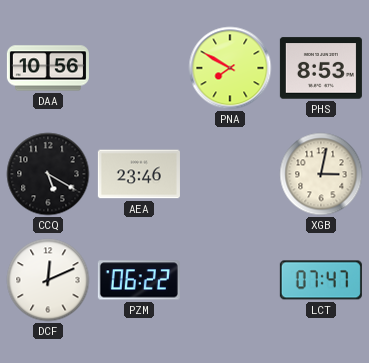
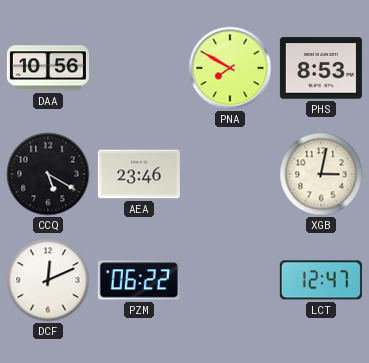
LCT: 07:47 -> 12:47 (321, 280)
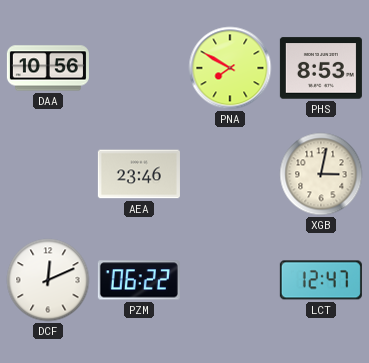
CCQ: 5:20 -> none (48, 174)
